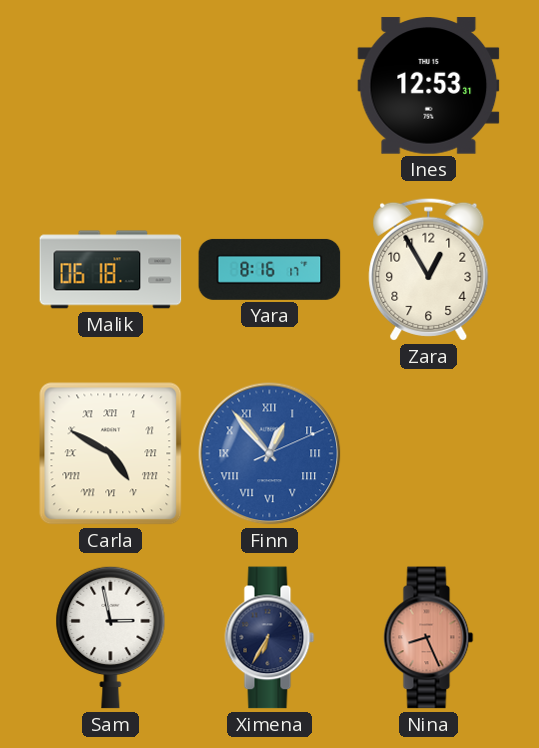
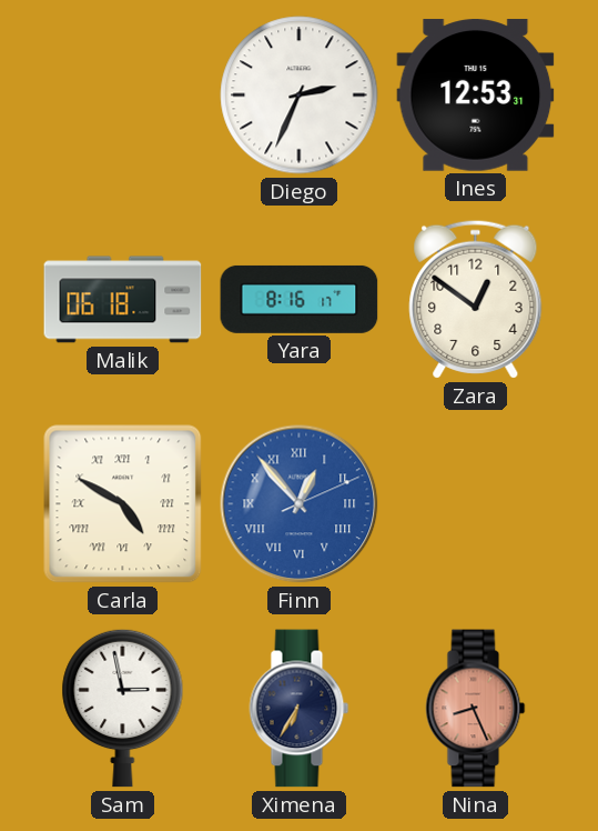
Diego: none -> 2:34 (300, 96)
Zara: 12:55 -> 12:51 (476, 299)
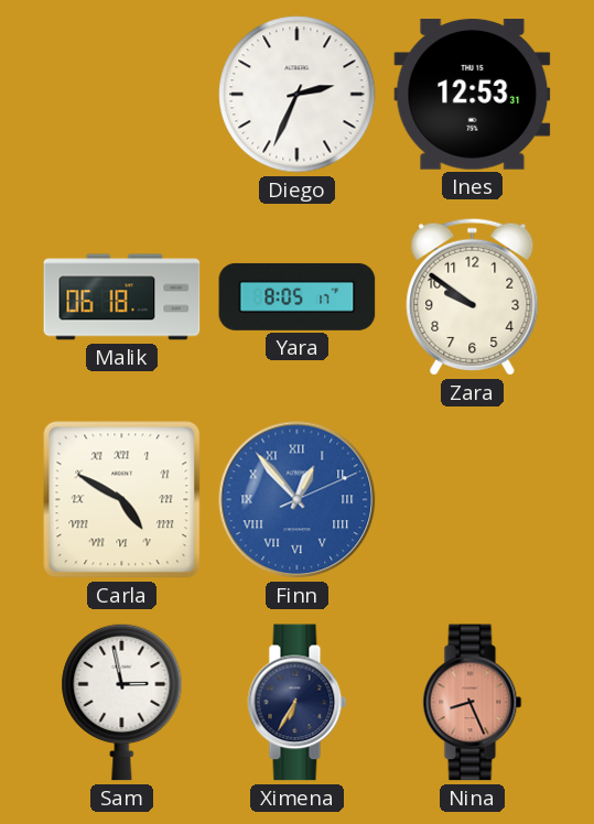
Yara: 8:16 -> 8:05 (298, 296)
Zara: 12:51 -> 9:51 (473, 296)
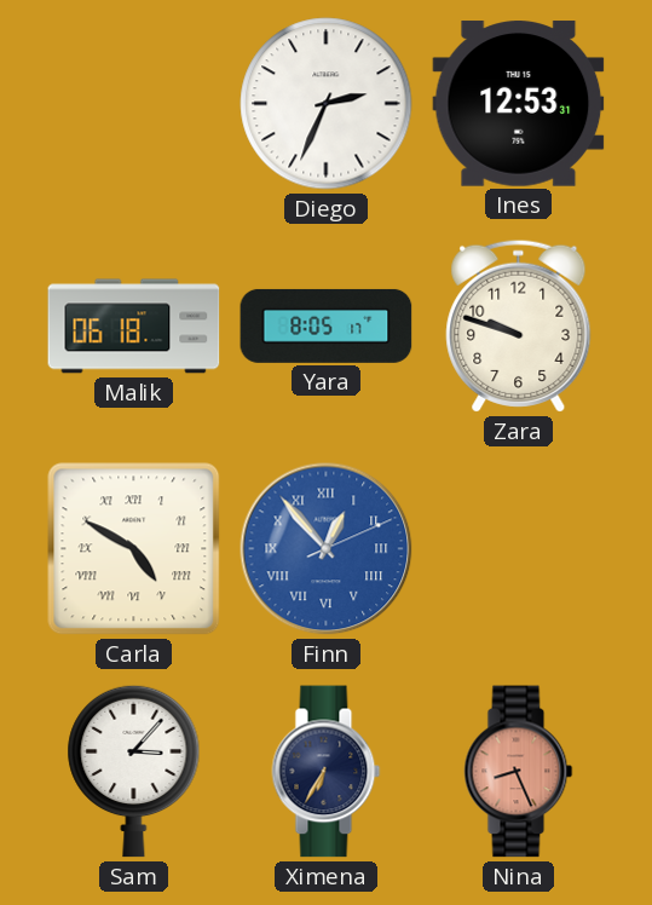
Zara: 9:51 -> 9:48 (519, 325)
Sam: 2:58 -> 3:07 (134, 771)
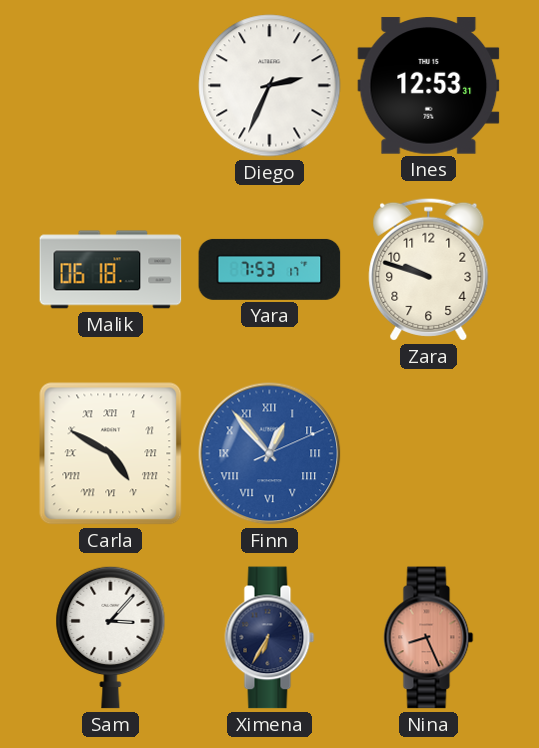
Yara: 8:05 -> 7:53 (270, 269)
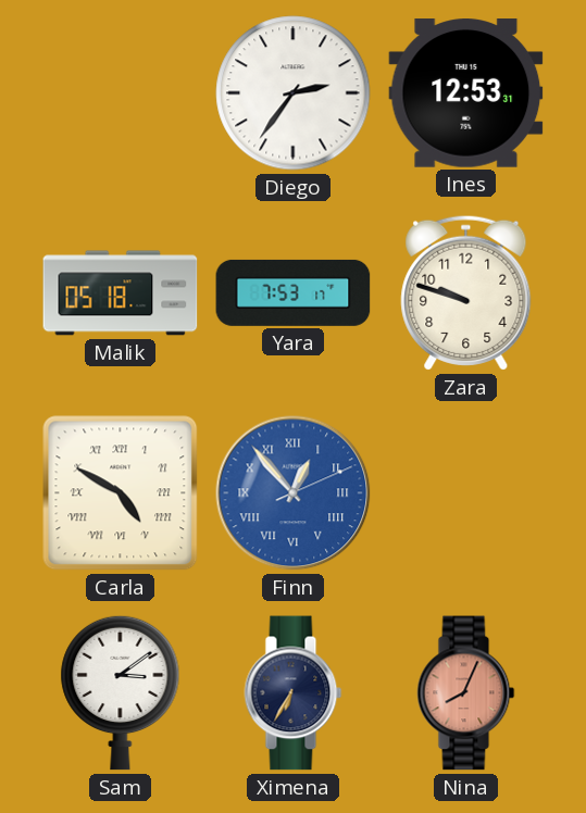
Diego: 2:34 -> 2:36 (294, 93)
Malik: 06:18 -> 05:18 (121, 293)
Sam: 3:07 -> 3:09 (121, 692)
Nina: 8:26 -> 8:04 (466, 693)
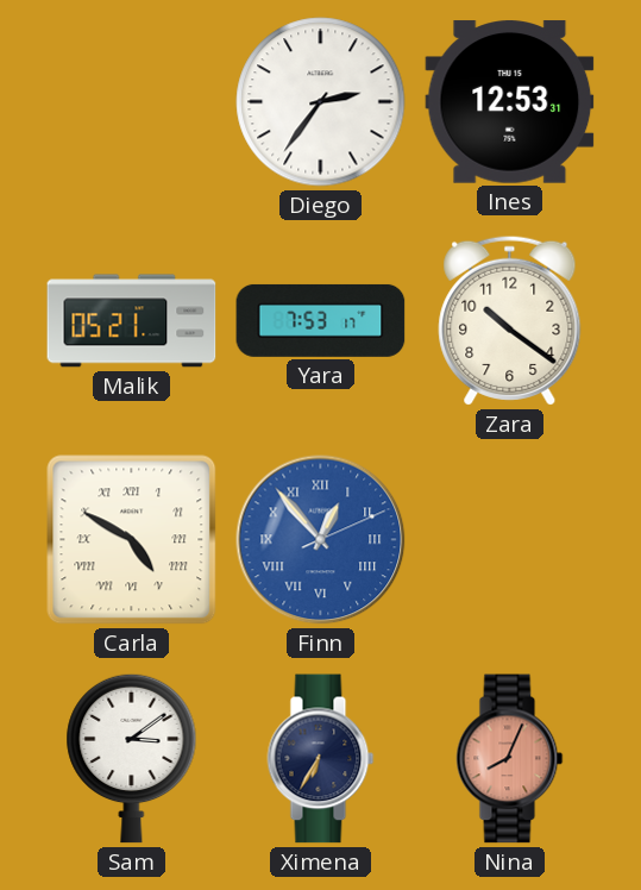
Malik: 05:18 -> 05:21 (132, 321)
Zara: 9:48 -> 10:21 (510, 320)
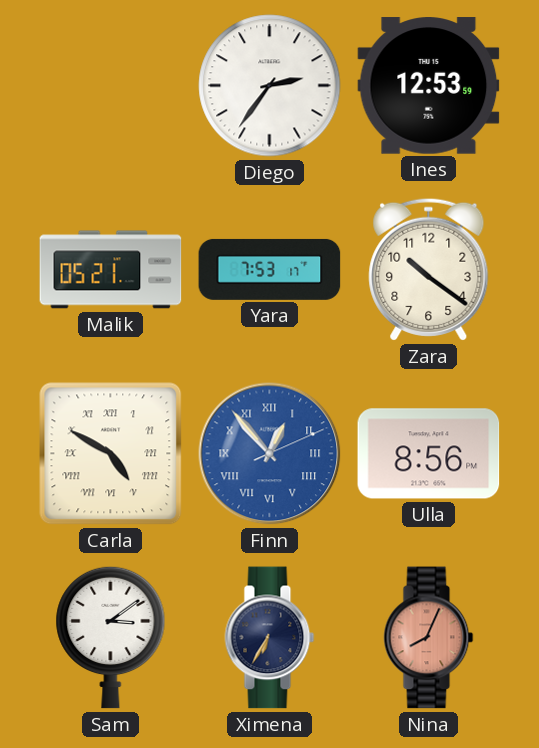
Ines: 12:53:31 -> 12:53:59 (429, 86)
Ulla: none -> 8:56 (429, 454)
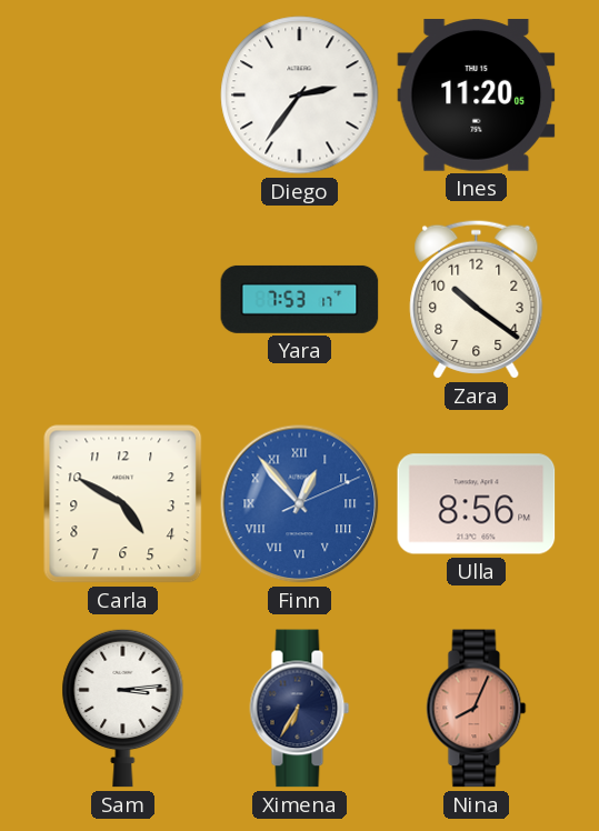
Ines: 12:53 -> 11:20 (477, 96)
Malik: 05:21 -> none (111, 270)
Carla numerals: Roman -> Arabic (123, 504)
Sam: 3:09 -> 3:14 (123, 708)
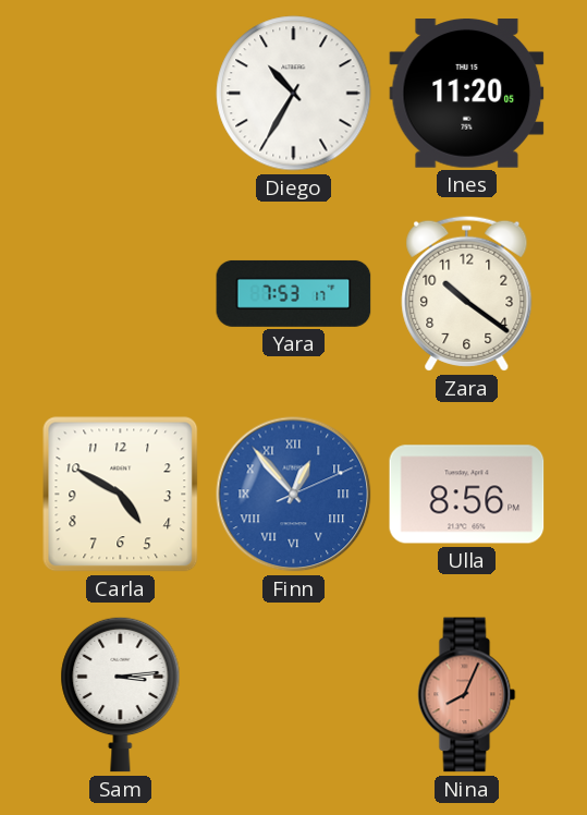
Diego: 2:36 -> 10:35 (294, 94)
Ximena: 6:35 -> none (300, 709)
